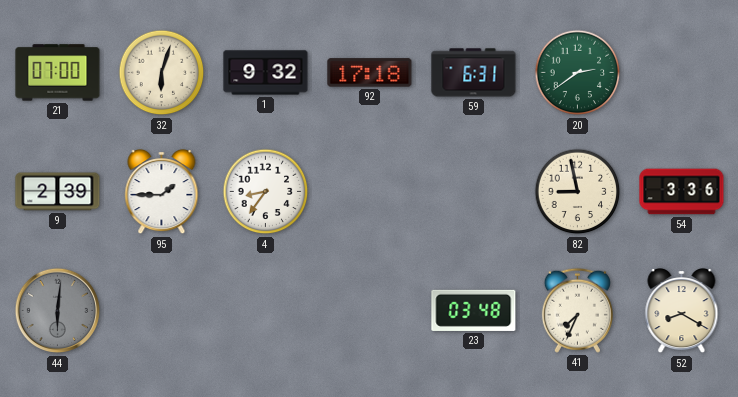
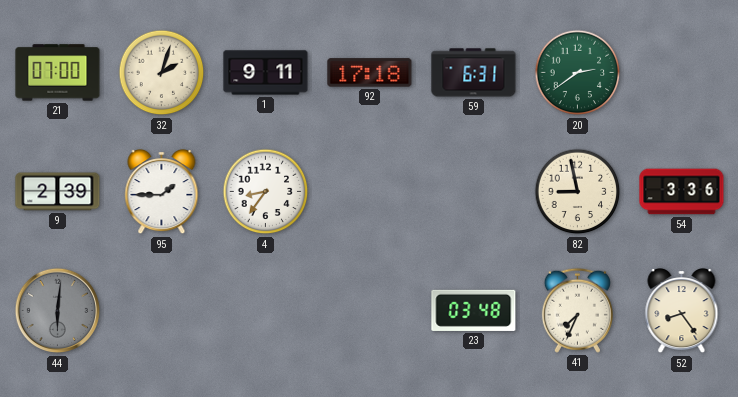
32: 6:03 -> 2:03 (162, 73)
1: 9:32 -> 9:11 (266, 73)
52: 8:20 -> 8:24 (682, 312)
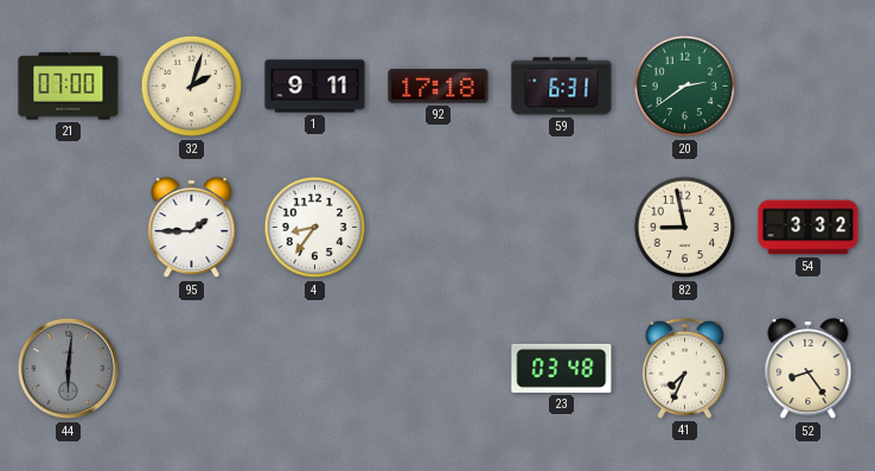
9: 2:39 -> none (58, 192)
54: 3:36 -> 3:32 (809, 228)
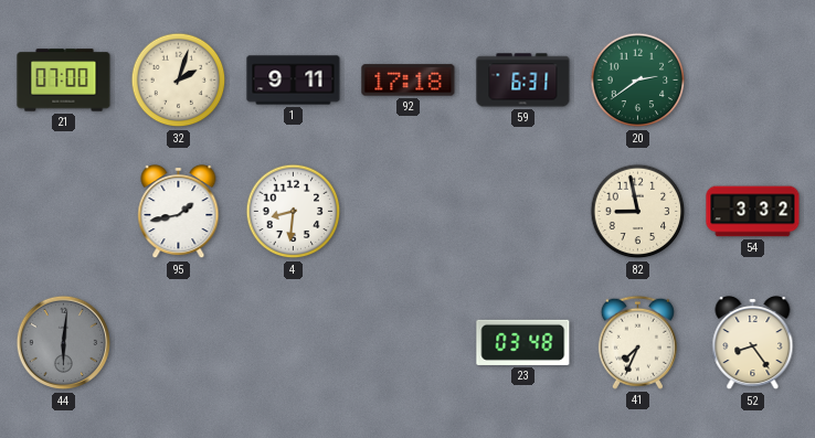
95: 1:45 -> 1:43 (179, 213)
4: 8:36 -> 8:31 (294, 212)
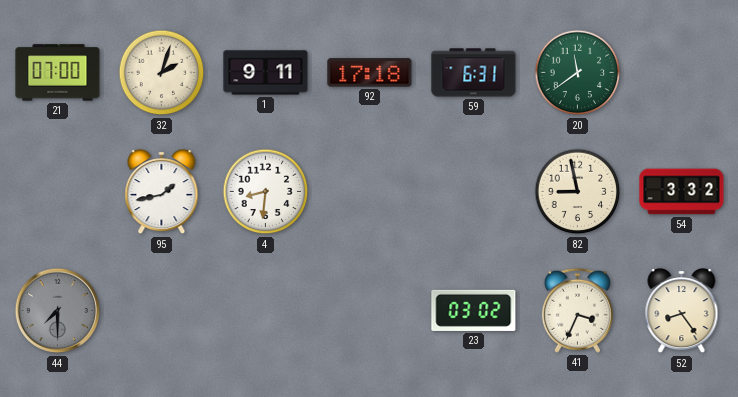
20: 2:39 -> 11:39 (578, 73)
44: 6:01 -> 7:30 (58, 311)
23: 03:48 -> 03:02 (474, 310)
41: 7:34 -> 3:34 (577, 310)
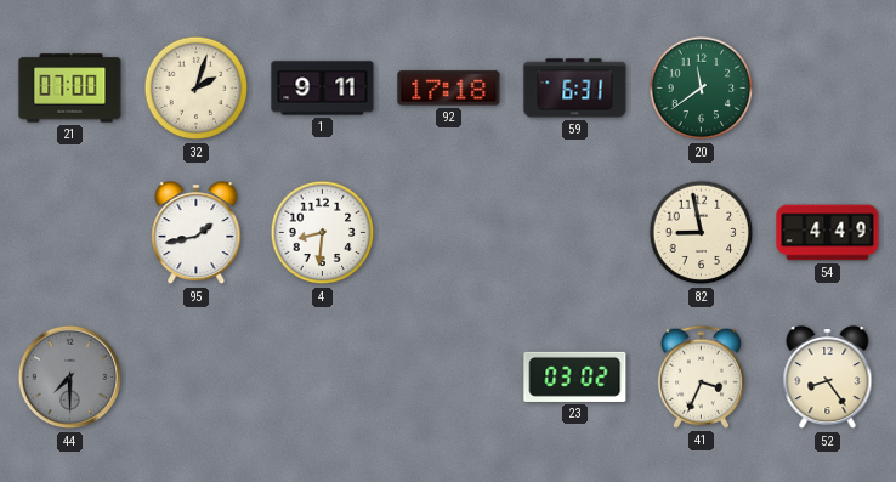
54: 3:32 -> 4:49 (828, 233)
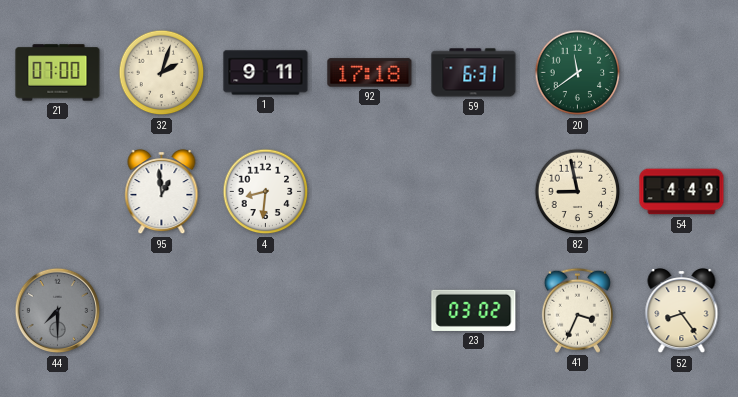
95: 1:43 -> 12:59 (162, 193)
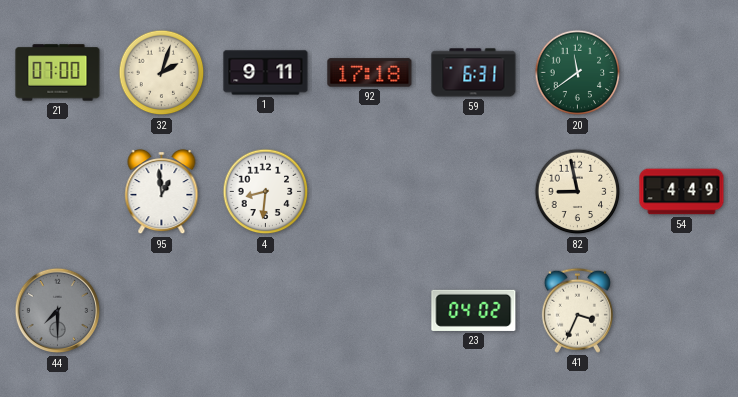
23: 03:02 -> 04:02 (474, 310)
52: 8:24 -> none (682, 312)
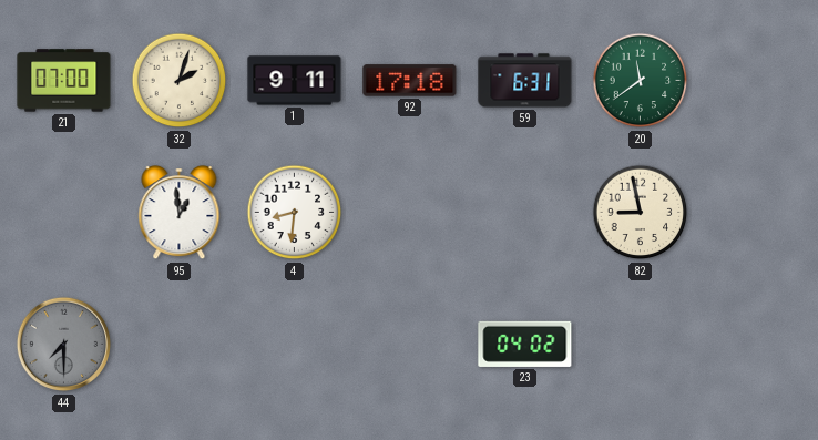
54: 4:49 -> none (682, 192)
41: 3:34 -> none (577, 310)
